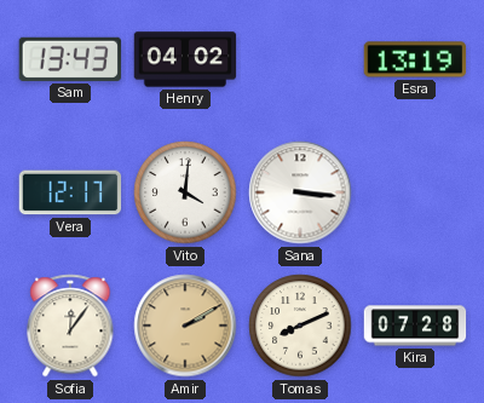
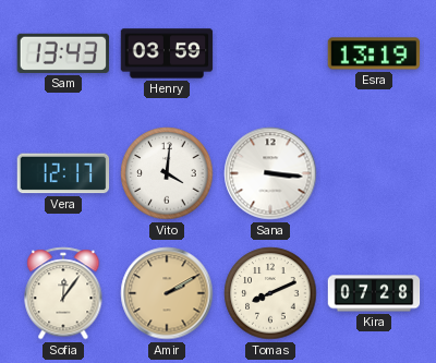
Henry: 04:02 -> 03:59 (167, 53)
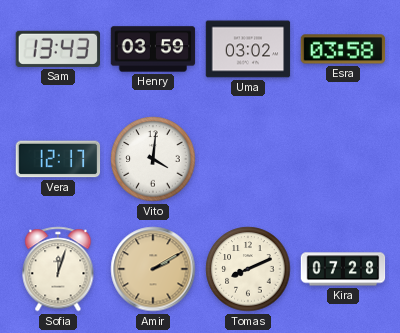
Uma: none -> 03:02 (248, 49)
Esra: 13:19 -> 03:58 (343, 49)
Sana: 3:16 -> none (270, 173)
Sofia: 12:06 -> 12:03 (58, 269)
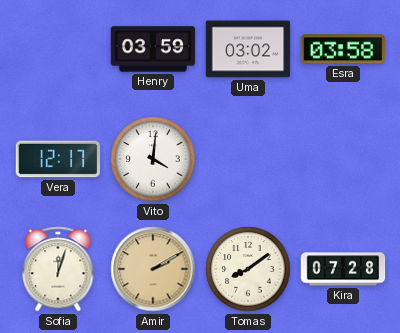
Sam: 13:43 -> none (57, 49)
Tomas: 8:11 -> 8:09 (248, 269)
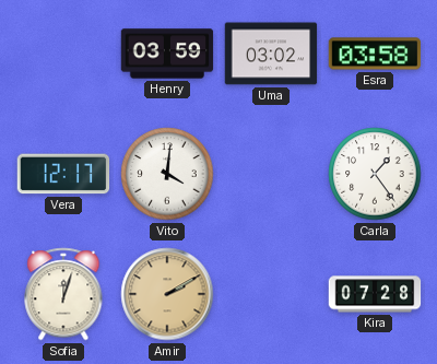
Carla: none -> 1:24 (375, 174)
Tomas: 8:09 -> none (248, 269)
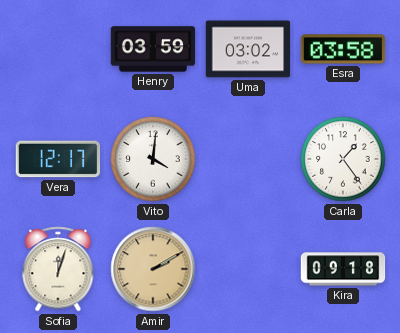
Kira: 07:28 -> 09:18 (343, 269)
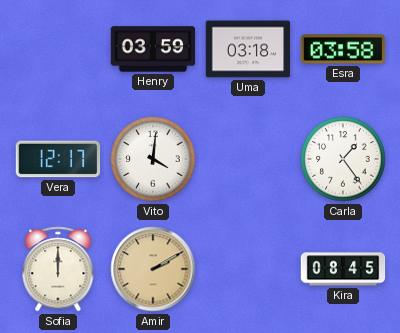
Uma: 03:02 -> 03:18 (248, 49)
Sofia: 12:03 -> 12:00 (58, 269)
Kira: 09:18 -> 08:45 (343, 269)
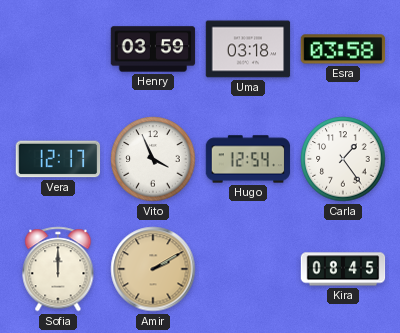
Vito: 4:01 -> 3:56 (153, 159)
Hugo: none -> 12:54 (248, 159)
